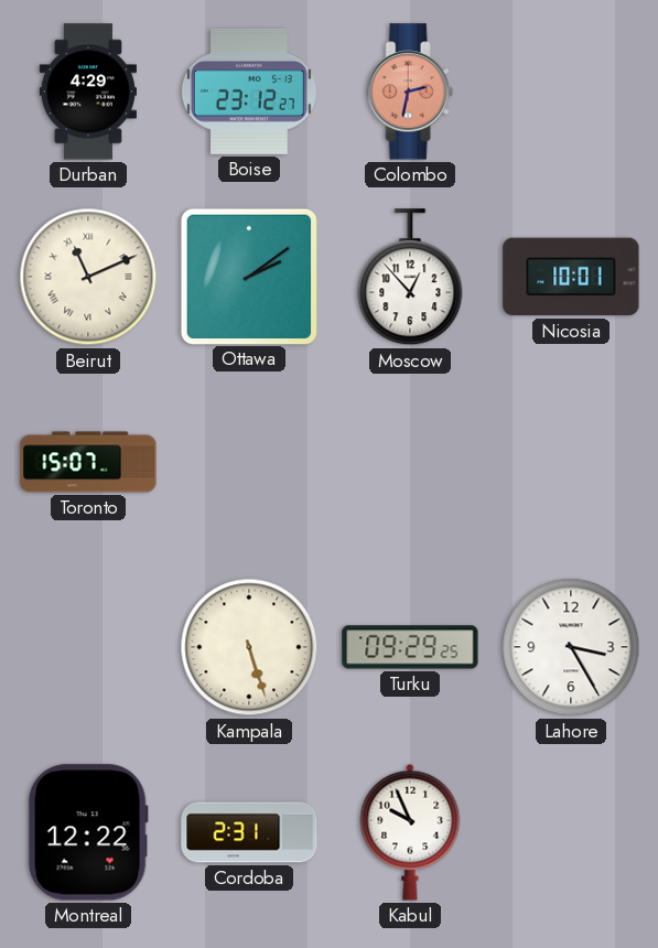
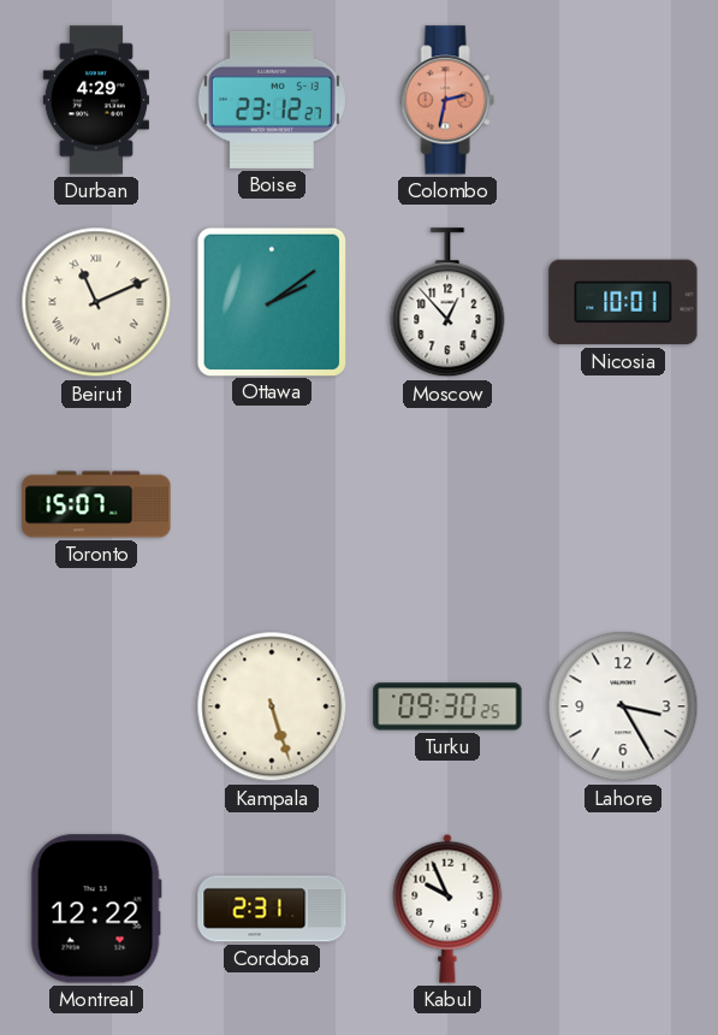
Turku: 09:29 -> 09:30 (447, 706)
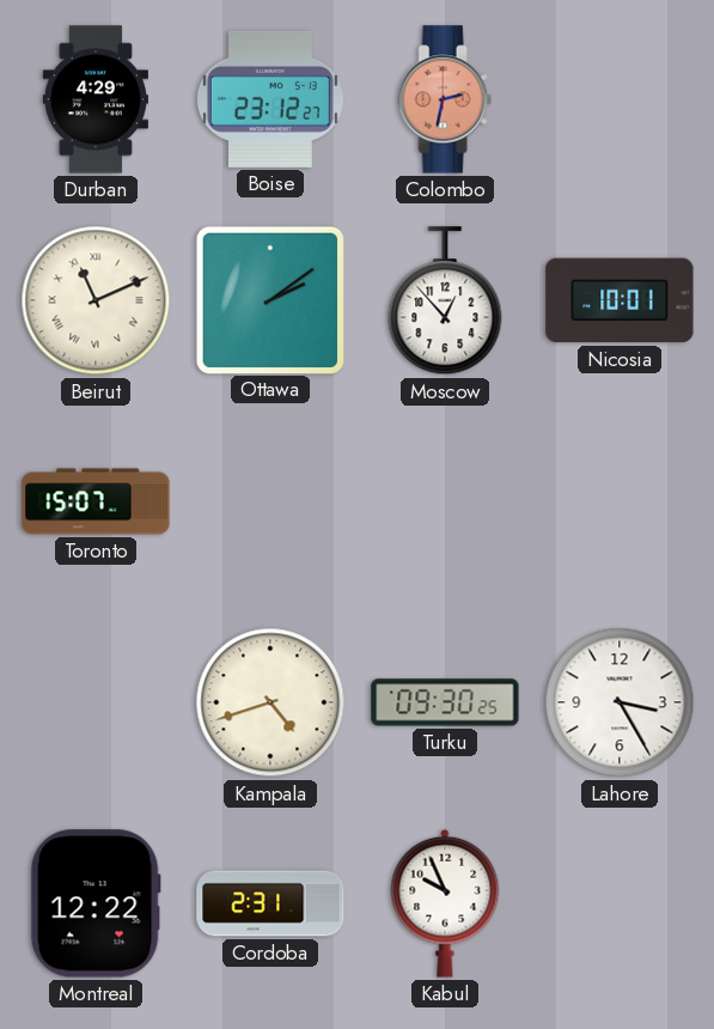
Kampala: 5:27 -> 4:42 (270, 702)
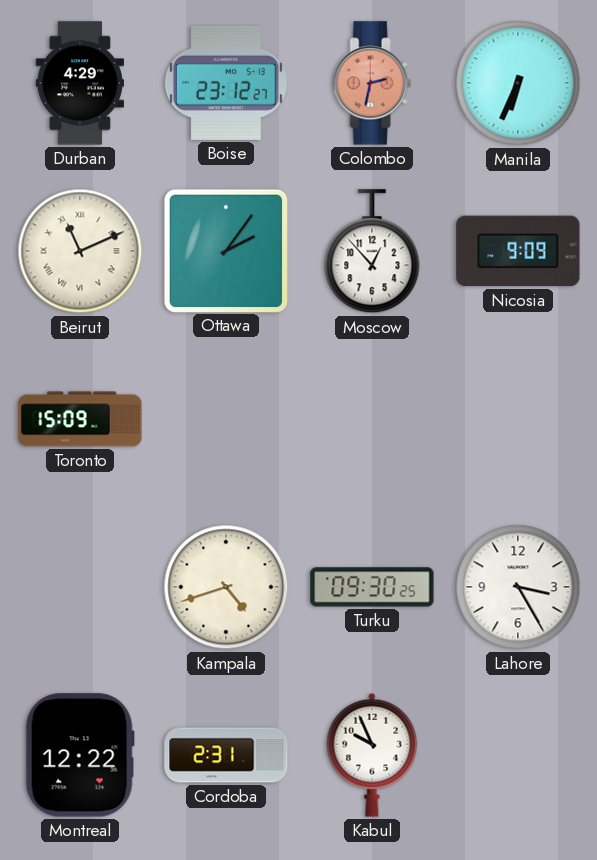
Manila: none -> 6:34 (518, 83)
Ottawa: 2:09 -> 2:06 (225, 250)
Nicosia: 10:01 -> 9:09 (518, 251)
Toronto: 15:07 -> 15:09 (80, 419)
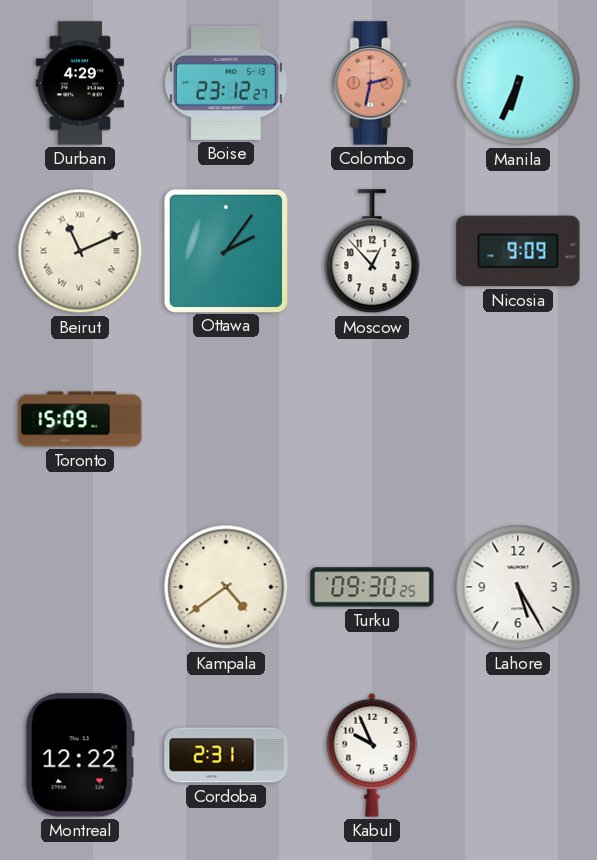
Kampala: 4:42 -> 4:39 (226, 587)
Lahore: 3:25 -> 5:25 (518, 587)
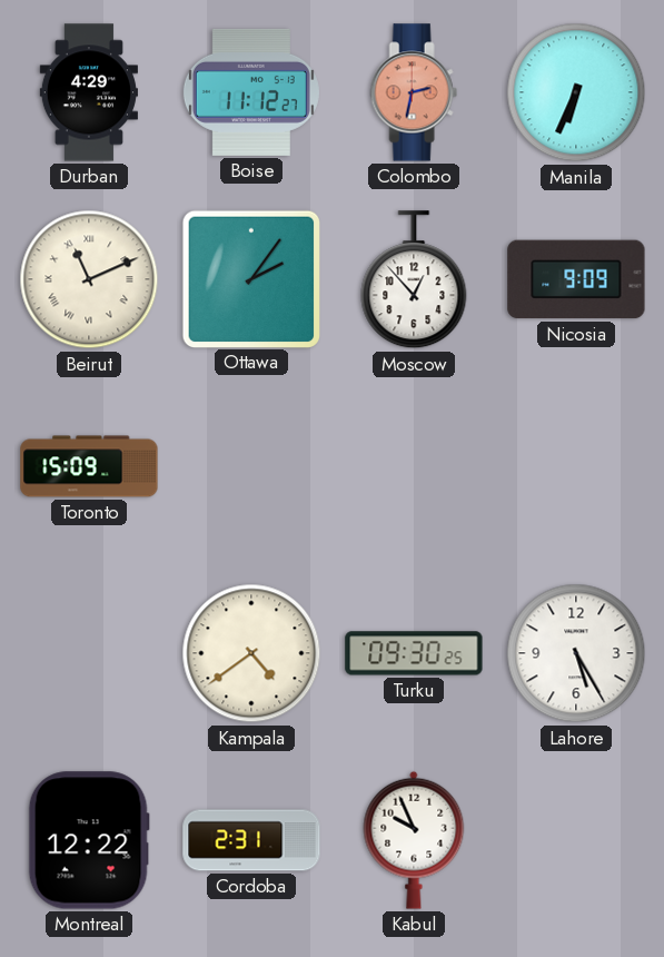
Boise: 23:12 -> 11:12 (251, 92)
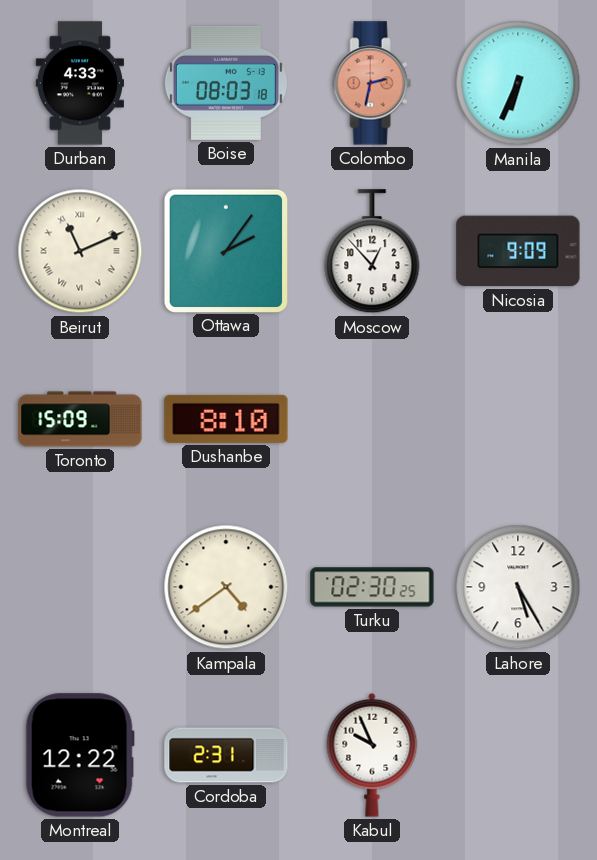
Durban: 4:29 -> 4:33 (80, 83)
Boise: 11:12 -> 08:03 (226, 83)
Dushanbe: none -> 8:10 (226, 419)
Turku: 09:30 -> 02:30 (372, 587)
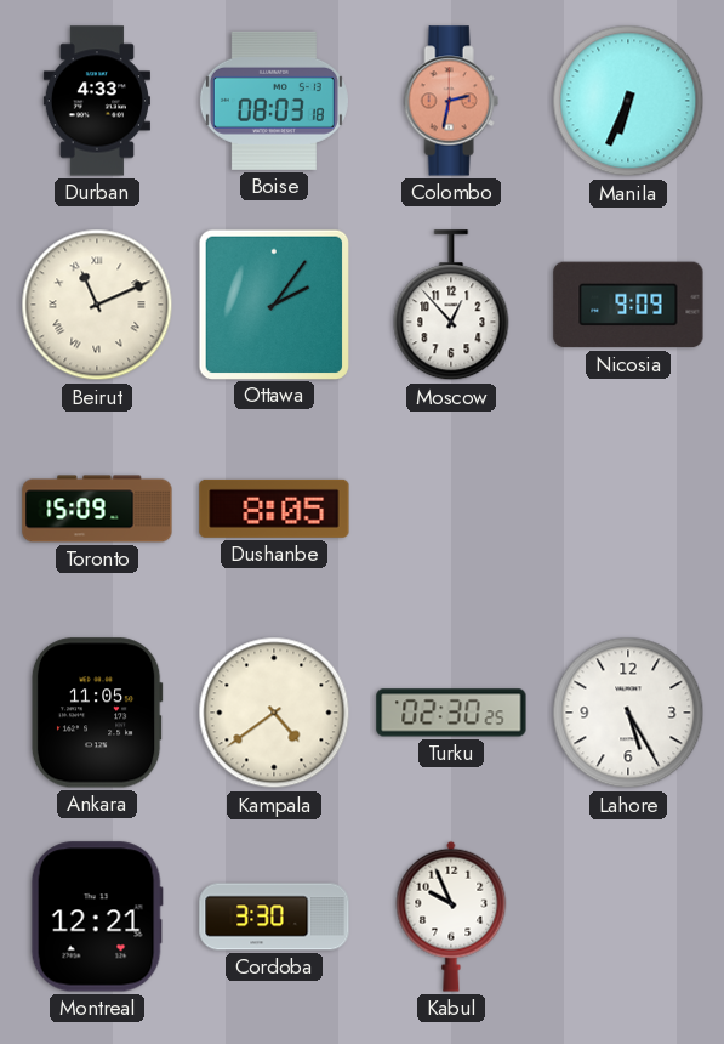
Dushanbe: 8:10 -> 8:05 (274, 509)
Ankara: none -> 11:05 (97, 713)
Montreal: 12:22 -> 12:21 (97, 917)
Cordoba: 2:31 -> 3:30 (274, 917)
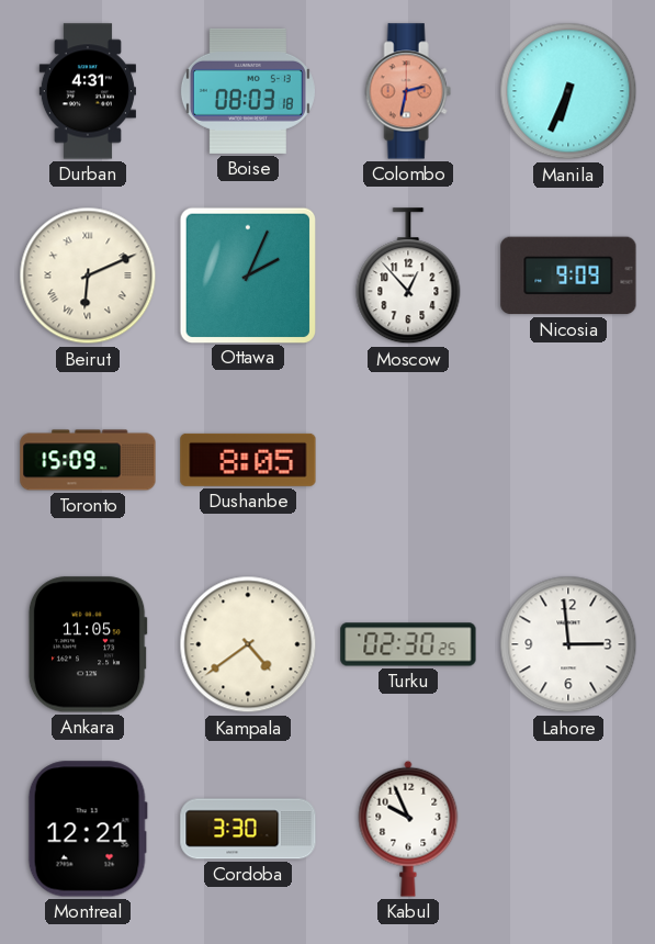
Durban: 4:33 -> 4:31 (88, 91)
Beirut: 11:11 -> 6:11 (88, 276)
Ottawa: 2:06 -> 2:04 (247, 274)
Lahore: 5:25 -> 2:59 (568, 644)
